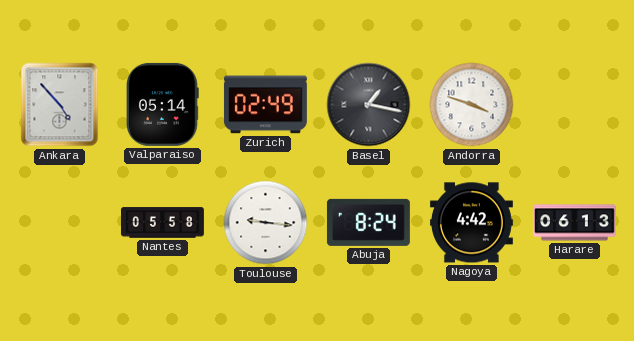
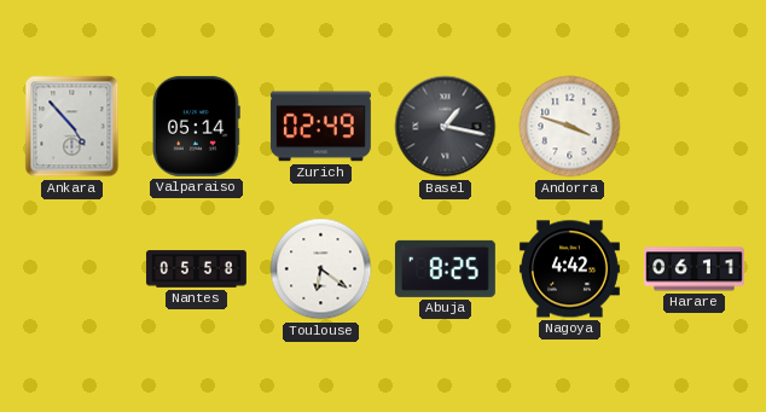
Toulouse: 9:16 -> 6:21 (321, 269)
Abuja: 8:24 -> 8:25 (445, 268)
Harare: 06:13 -> 06:11 (694, 269)
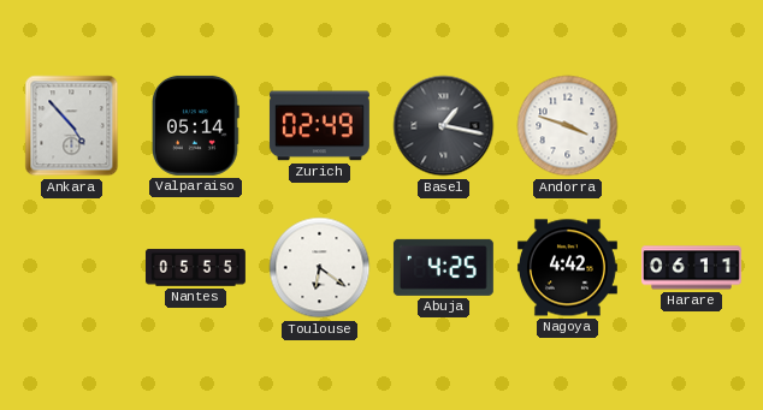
Nantes: 05:58 -> 05:55 (195, 268)
Abuja: 8:25 -> 4:25 (443, 267)
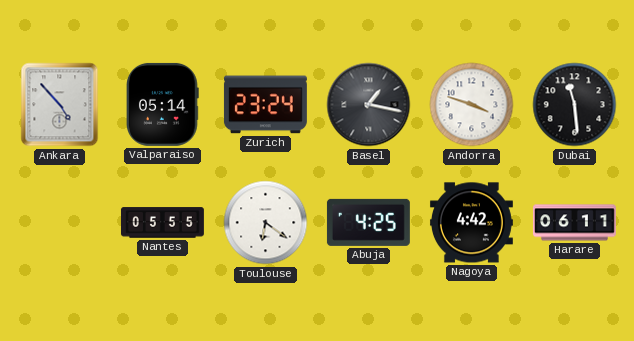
Zurich: 02:49 -> 23:24 (265, 105)
Dubai: none -> 11:29 (575, 105)
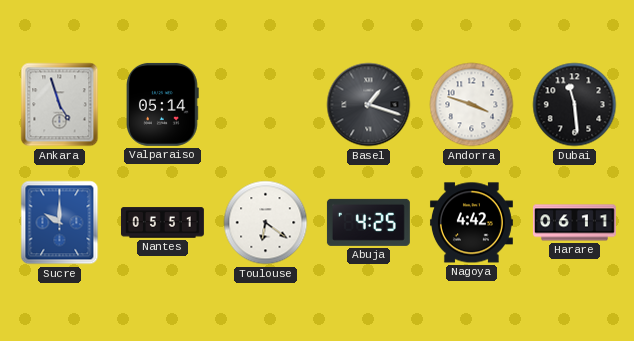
Ankara: 4:53 -> 4:57 (60, 105)
Zurich: 23:24 -> none (265, 105)
Basel: 1:17 -> 1:18 (369, 105)
Sucre: none -> 10:00 (60, 223)
Nantes: 05:55 -> 05:51 (162, 223)
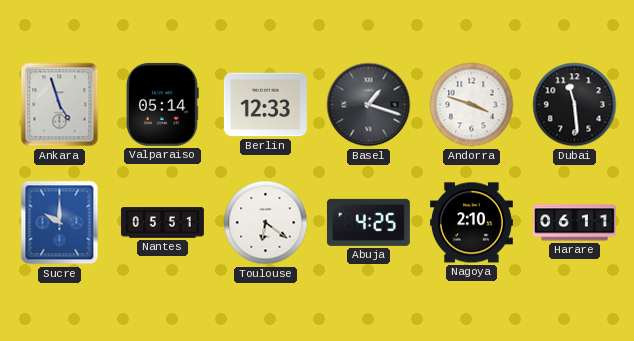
Berlin: none -> 12:33 (265, 105)
Nagoya: 4:42 -> 2:10 (471, 223)
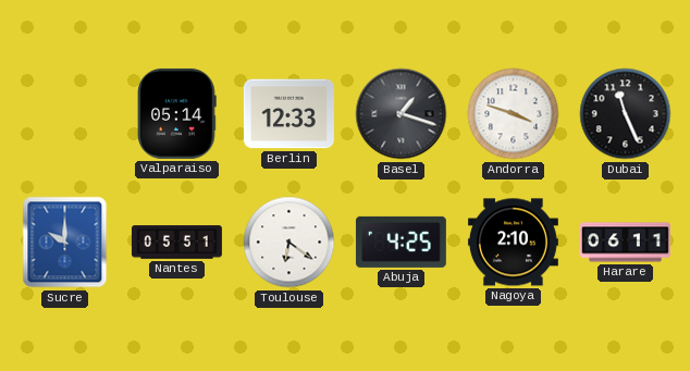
Ankara: 4:57 -> none (60, 105)
Dubai: 11:29 -> 11:26 (626, 114)
